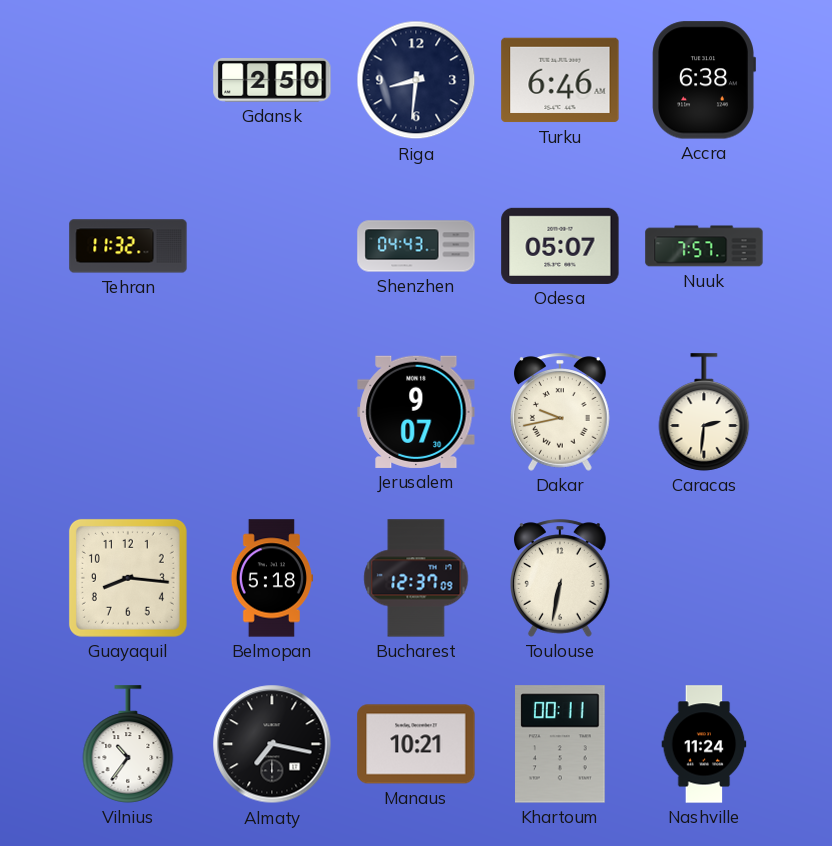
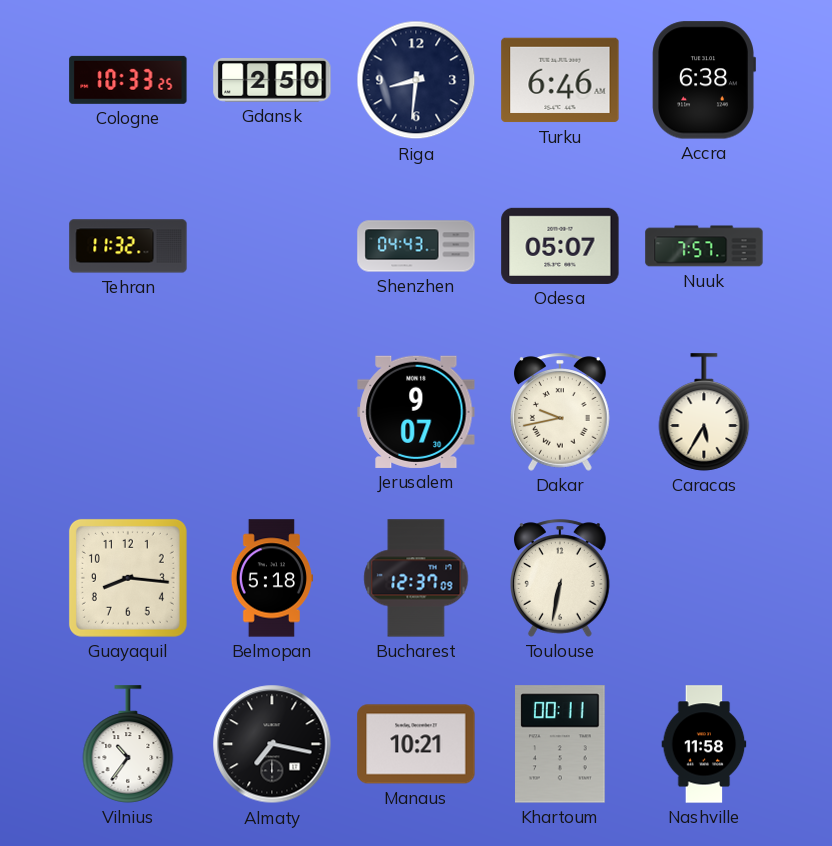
Cologne: none -> 10:33 (128, 80)
Caracas: 2:31 -> 5:35 (704, 412)
Nashville: 11:24 -> 11:58 (704, 744)
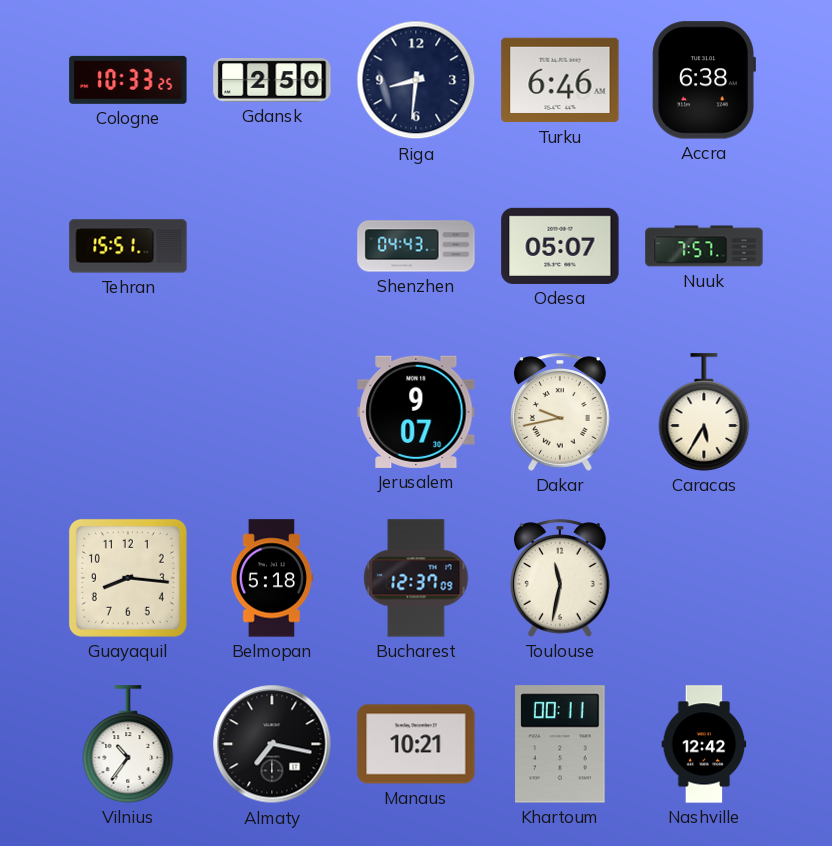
Tehran: 11:32 -> 15:51 (128, 246)
Toulouse: 6:32 -> 11:32 (561, 578)
Nashville: 11:58 -> 12:42 (704, 744)
